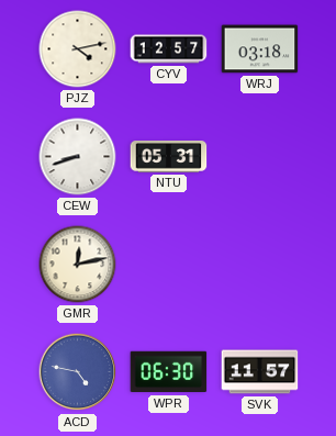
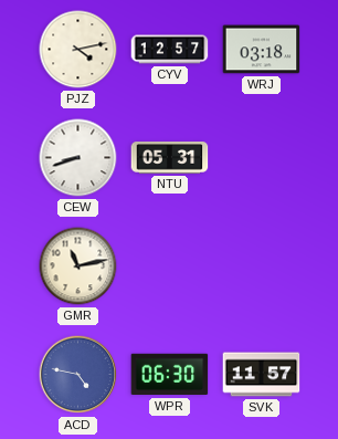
GMR: 12:13 -> 11:13 (78, 266)
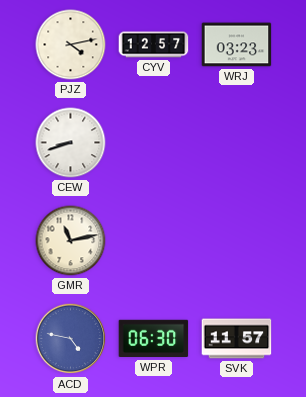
WRJ: 03:18 -> 03:23 (237, 45)
NTU: 05:31 -> none (170, 158)
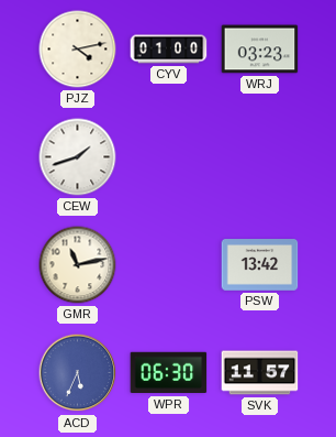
CYV: 12:57 -> 01:00 (169, 50)
CEW: 8:42 -> 1:42 (78, 157)
PSW: none -> 13:42 (260, 265)
ACD: 4:47 -> 5:34 (78, 373)
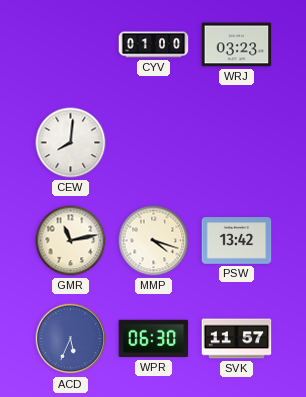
PJZ: 4:13 -> none (78, 50)
CEW: 1:42 -> 8:01 (71, 143)
MMP: none -> 4:18 (154, 241)
